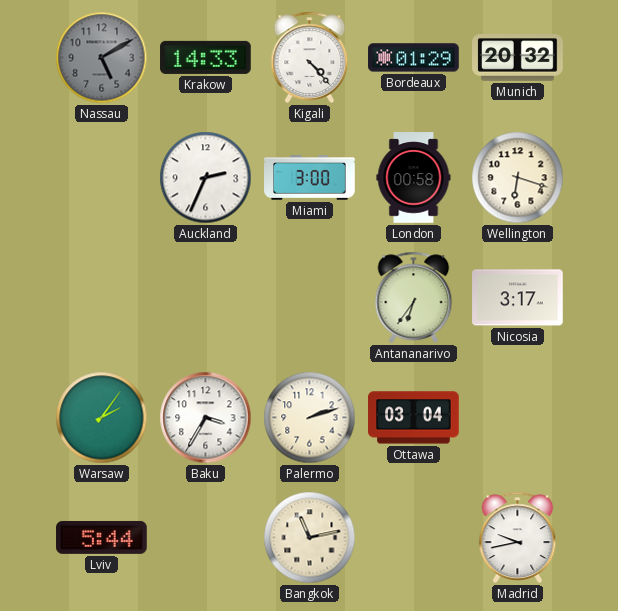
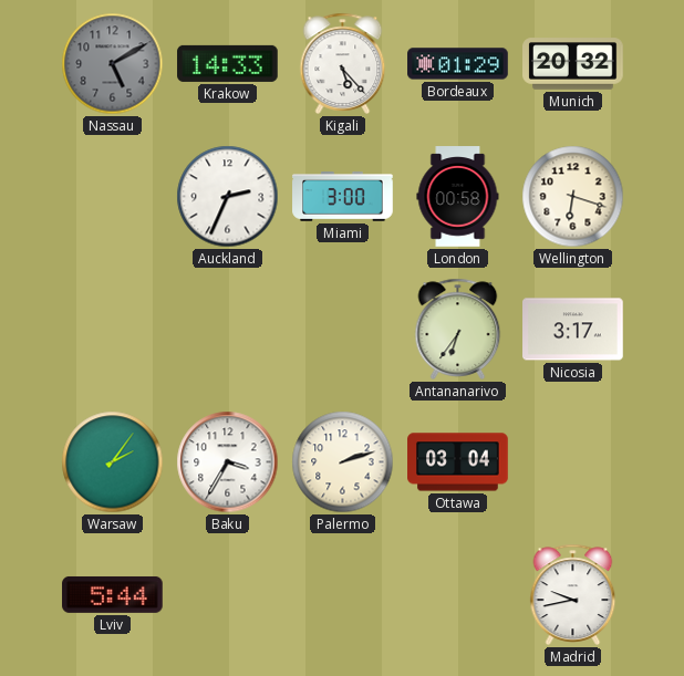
Kigali: 4:23 -> 5:23 (343, 63)
Bangkok: 11:13 -> none (310, 538)
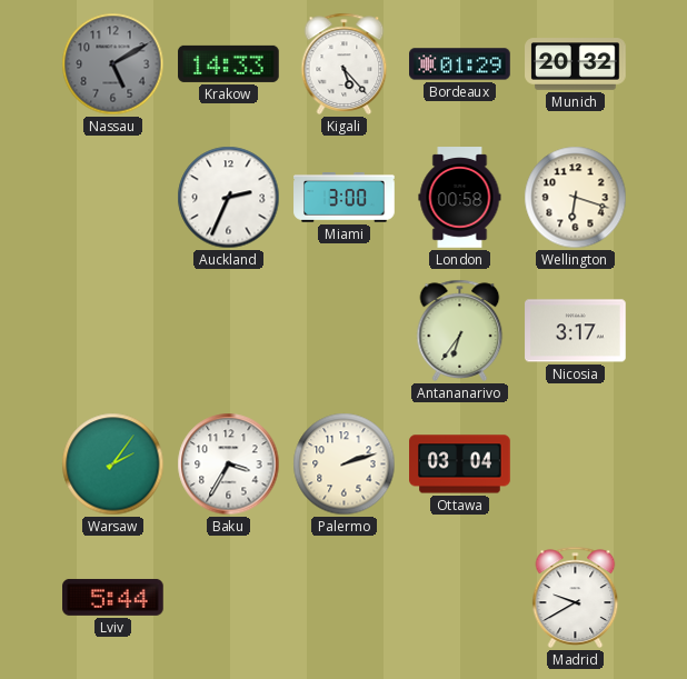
Madrid: 9:43 -> 9:40 (576, 597)
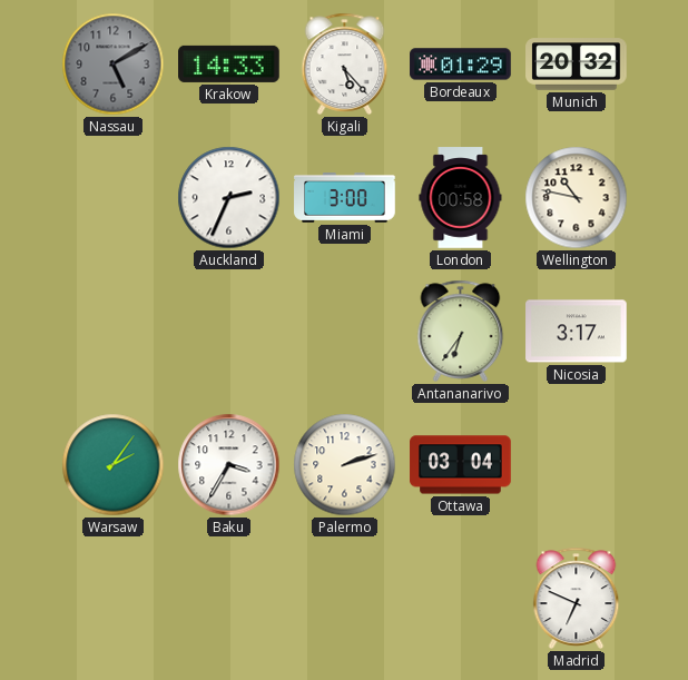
Wellington: 6:18 -> 10:47 (577, 198)
Lviv: 5:44 -> none (113, 597)
Madrid: 9:40 -> 6:49 (577, 598)
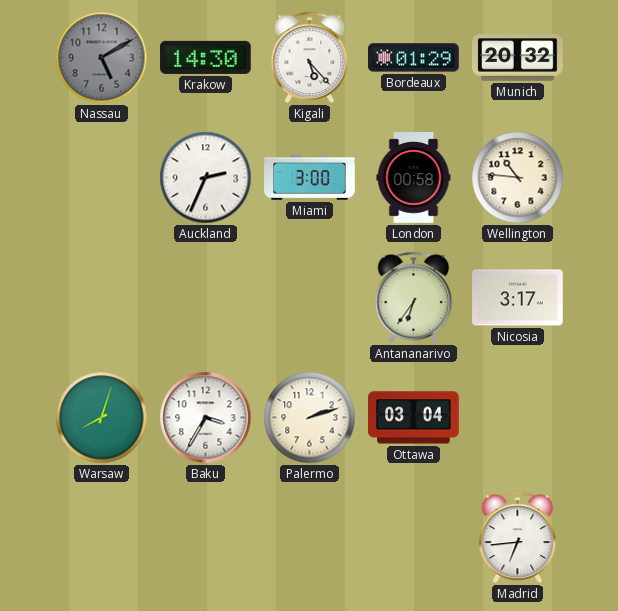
Krakow: 14:33 -> 14:30 (206, 57)
Wellington: 10:47 -> 10:46 (518, 178)
Warsaw: 2:06 -> 8:03 (102, 418)
Madrid: 6:49 -> 6:44 (518, 537)
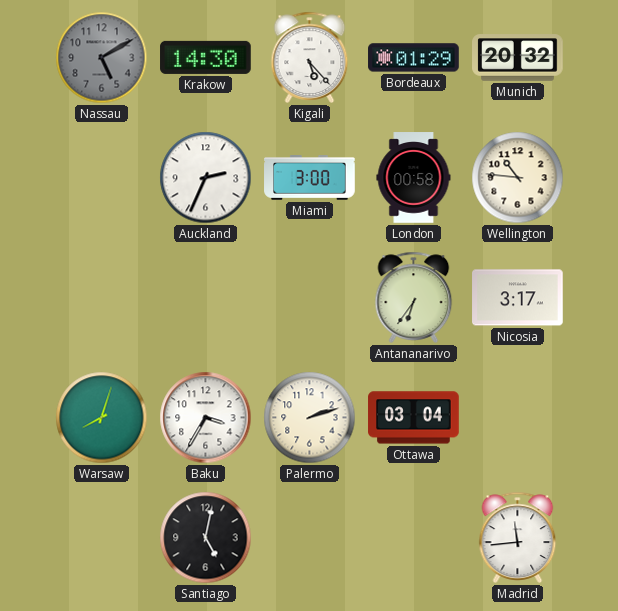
Santiago: none -> 5:02 (206, 538)
Madrid: 6:44 -> 11:44 (518, 537)
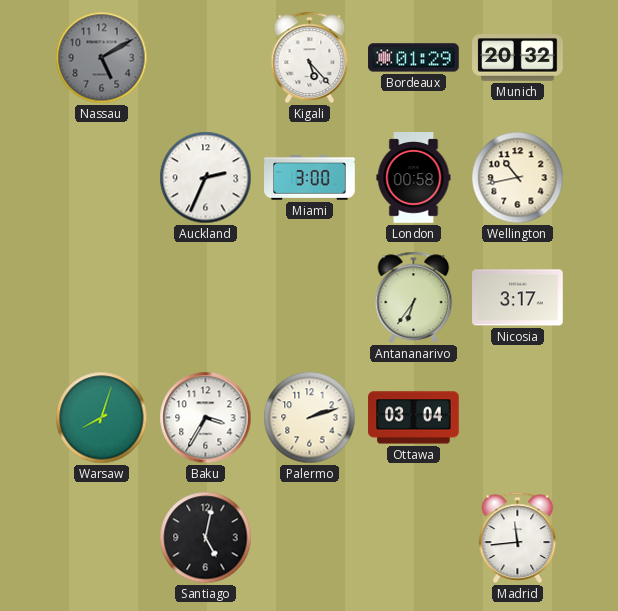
Krakow: 14:30 -> none (206, 57)
Wellington: 10:46 -> 10:43 (518, 178)
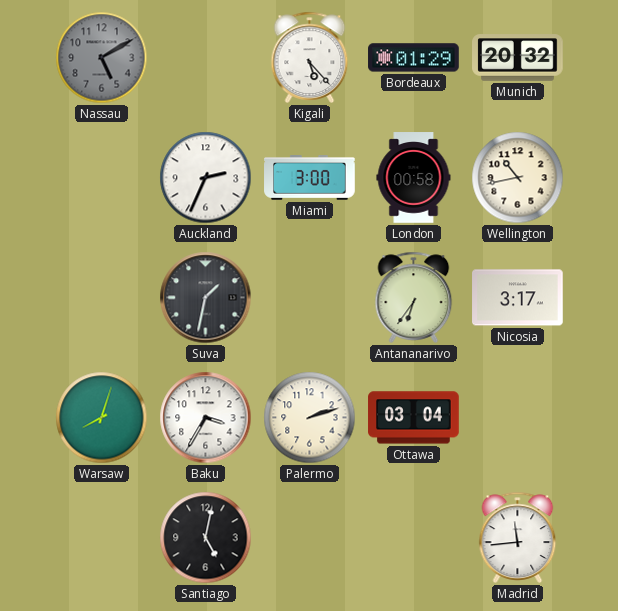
Suva: none -> 1:32 (206, 298)
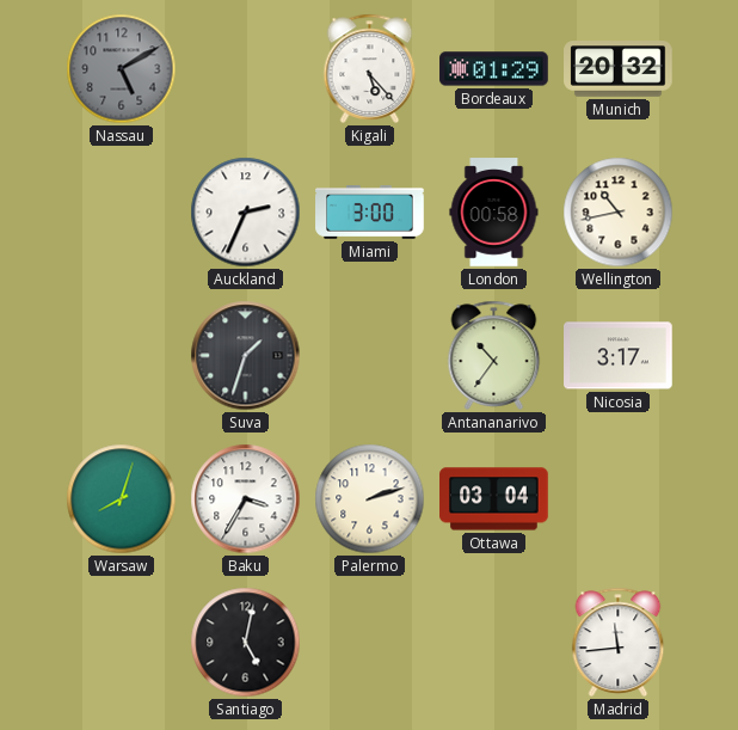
Suva: 1:32 -> 1:33 (246, 356)
Antananarivo: 6:36 -> 10:36 (494, 355)
